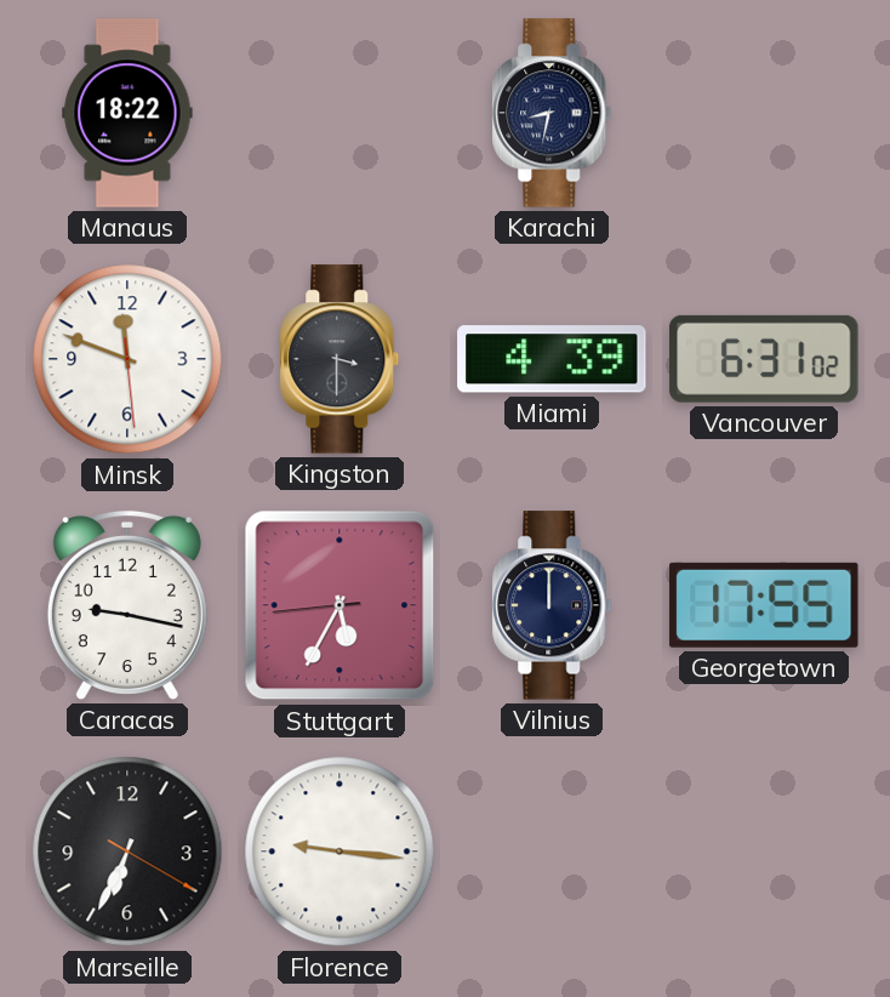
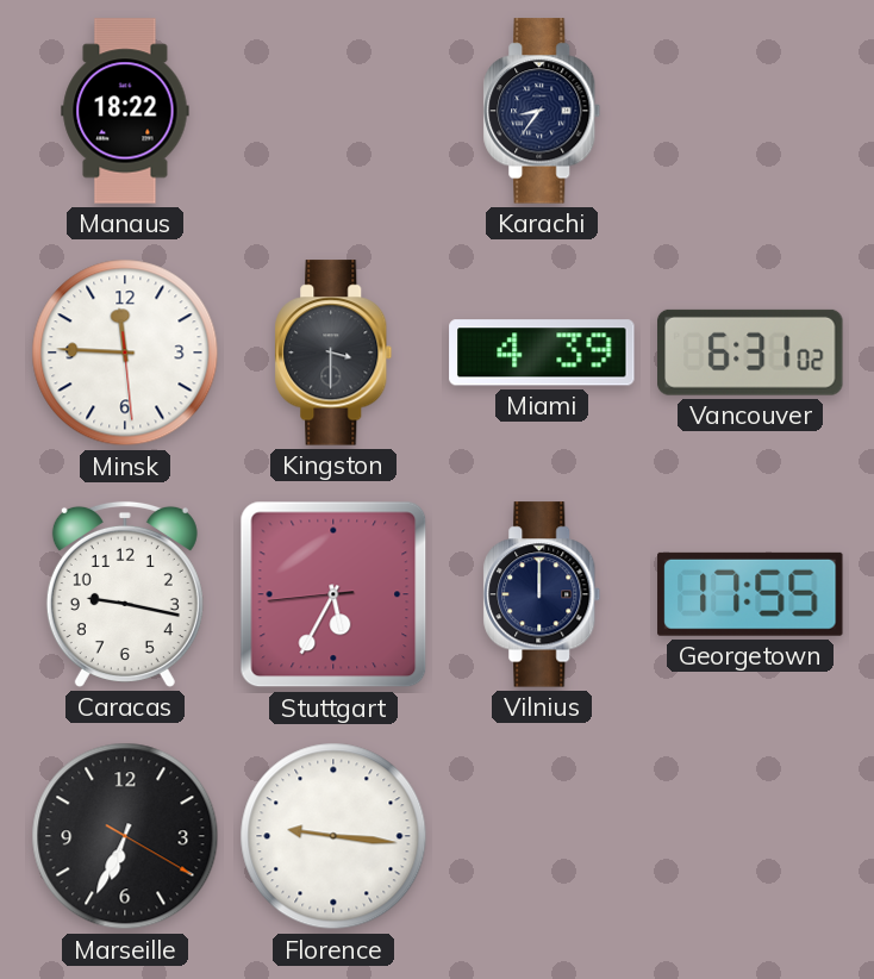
Karachi: 8:32 -> 8:36 (542, 111)
Minsk: 11:48 -> 11:45 (125, 353)
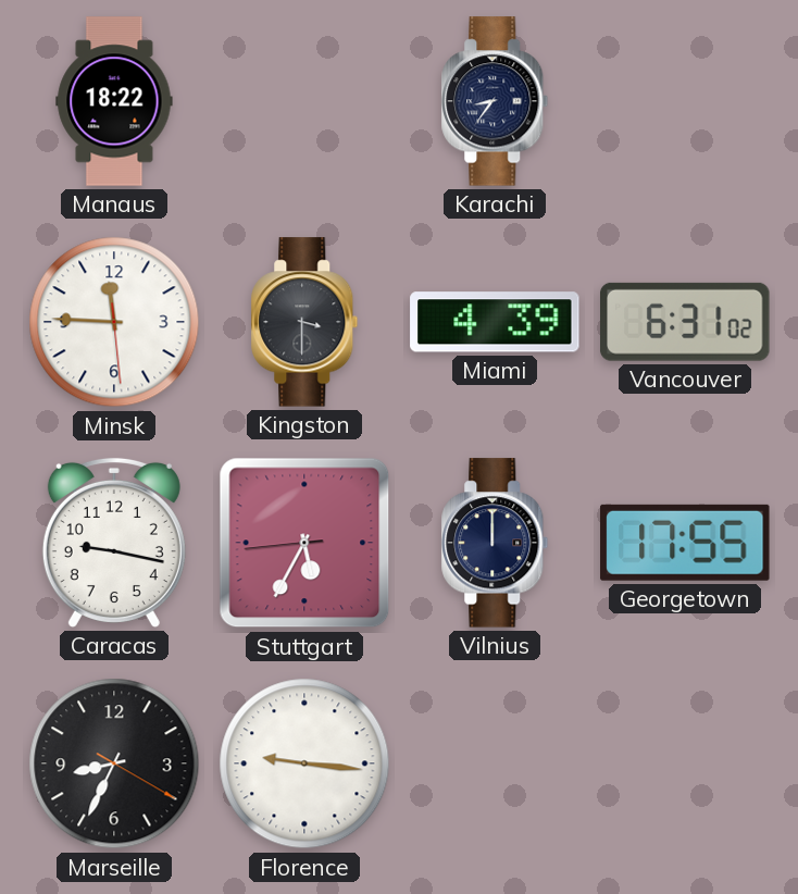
Marseille: 6:34 -> 8:34 (114, 763)
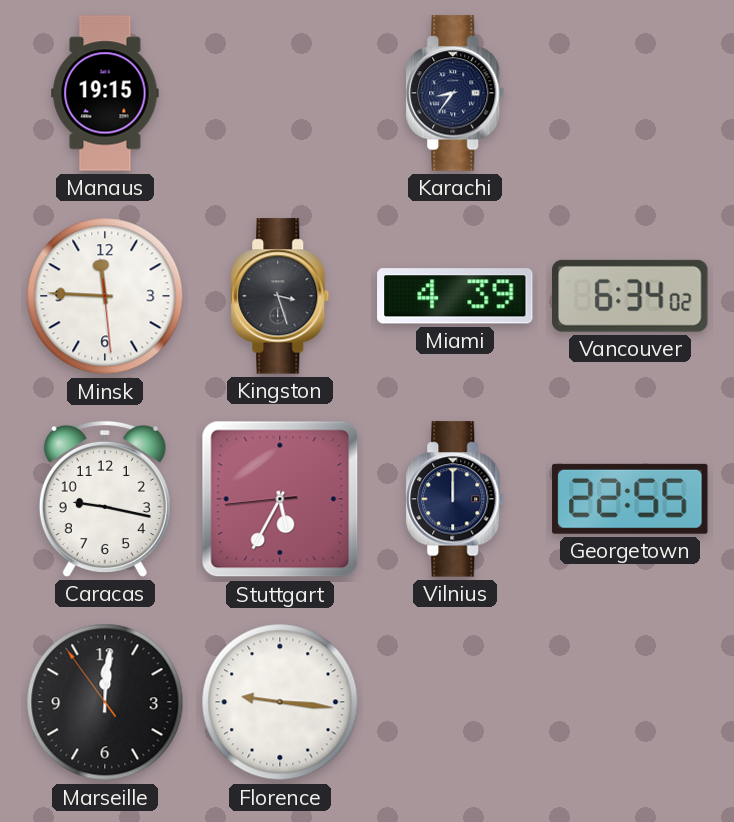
Manaus: 18:22 -> 19:15 (105, 93)
Kingston: 3:30 -> 3:27 (280, 296)
Vancouver: 6:31 -> 6:34 (631, 296)
Georgetown: 17:55 -> 22:55 (630, 499)
Marseille: 8:34 -> 12:00 (105, 702)
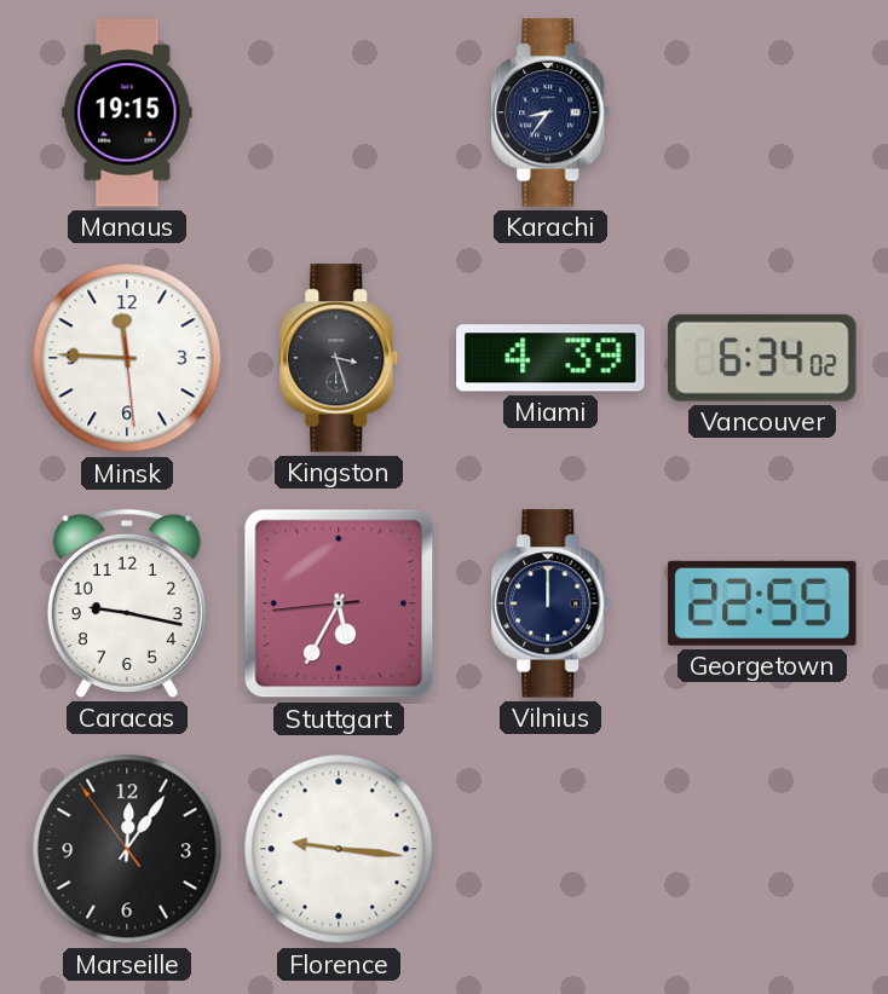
Marseille: 12:00 -> 12:05 (127, 849)
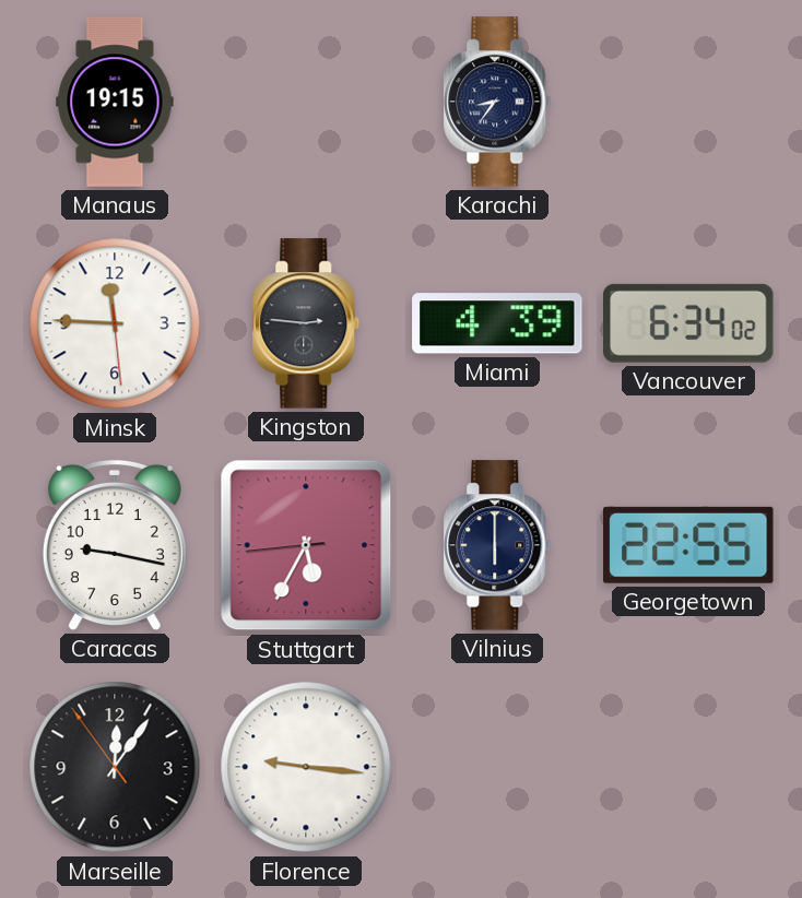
Kingston: 3:27 -> 2:46 (306, 323)
Vilnius: 12:00 -> 6:00 (497, 545)
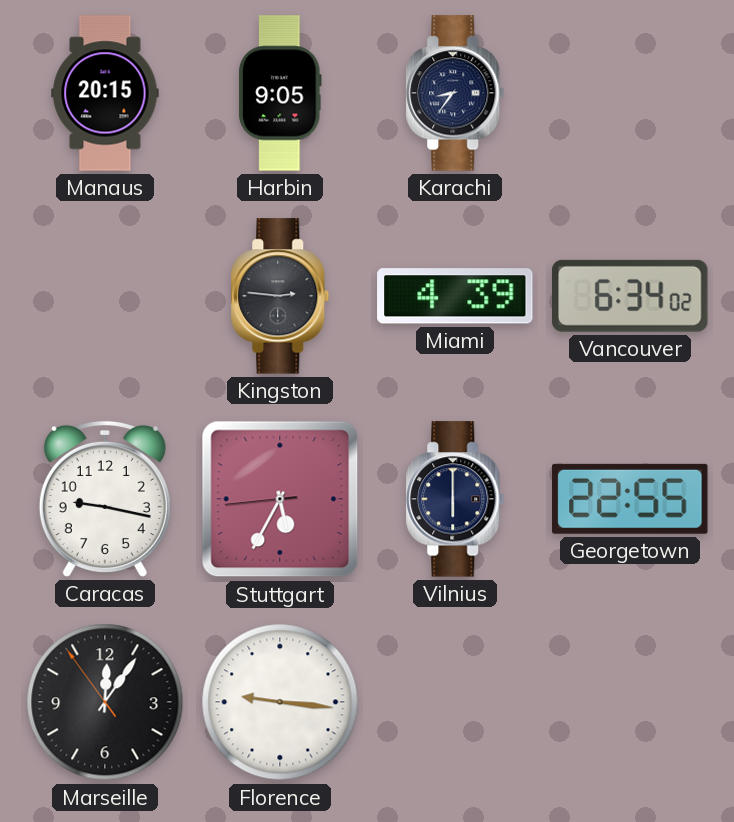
Manaus: 19:15 -> 20:15 (105, 93)
Harbin: none -> 9:05 (281, 93)
Minsk: 11:45 -> none (115, 323)
